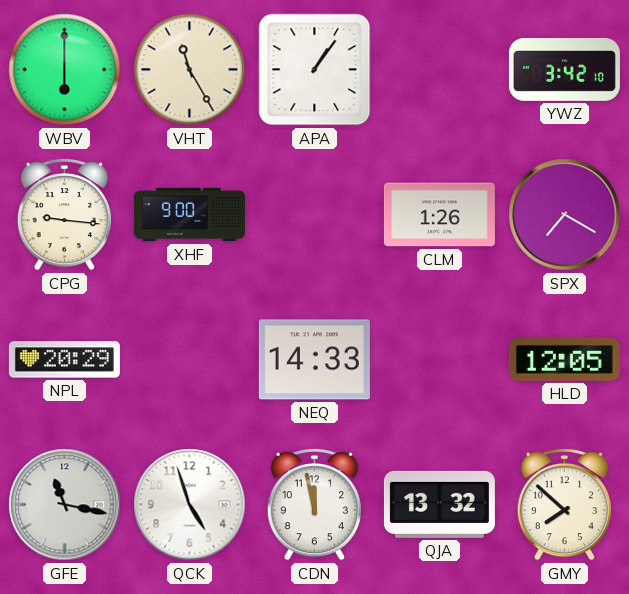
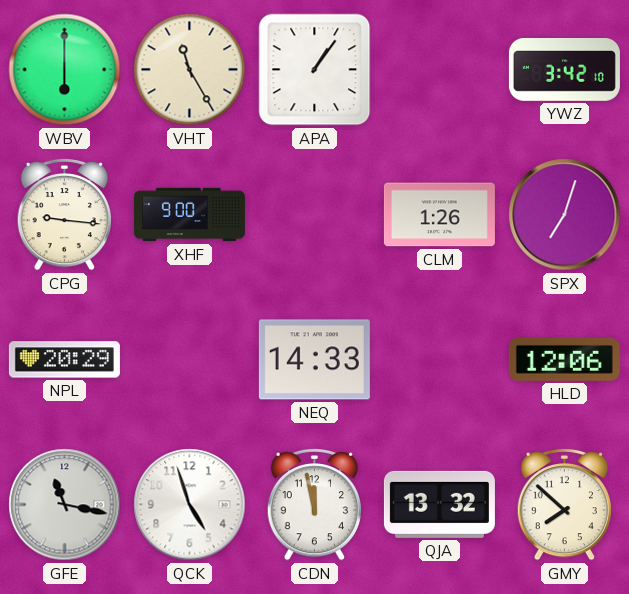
SPX: 7:20 -> 7:03 (565, 215)
HLD: 12:05 -> 12:06 (564, 360)
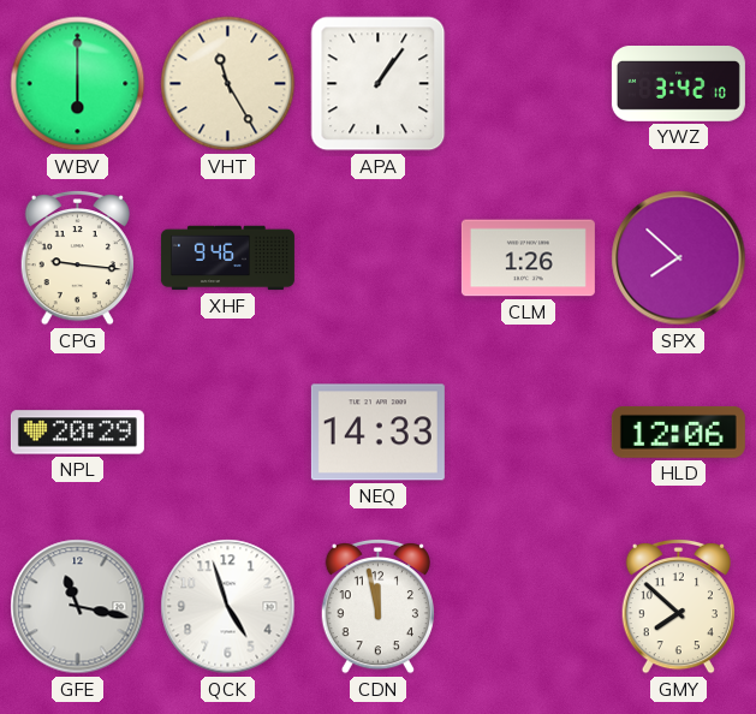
XHF: 9:00 -> 9:46 (227, 258)
SPX: 7:03 -> 7:52 (679, 258)
QJA: 13:32 -> none (439, 504)
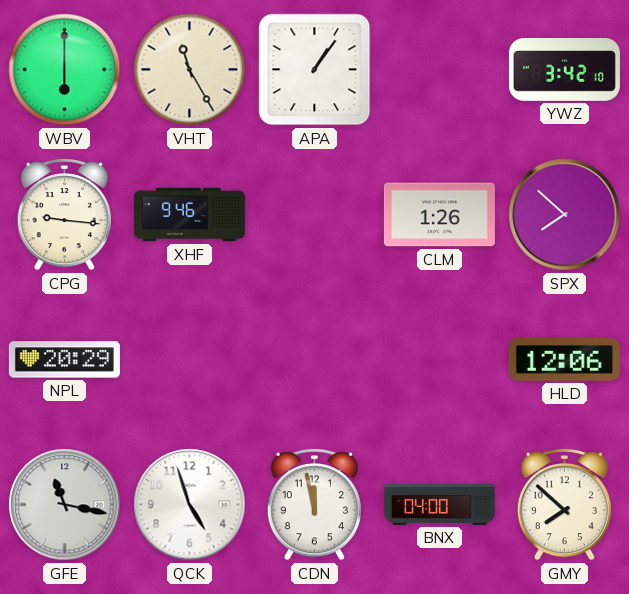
NEQ: 14:33 -> none (377, 433)
BNX: none -> 04:00 (439, 505)
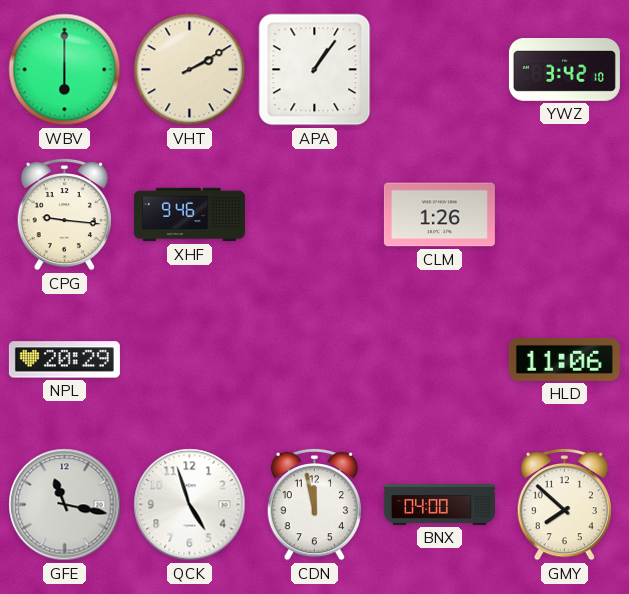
VHT: 11:25 -> 2:10 (190, 70)
SPX: 7:52 -> none (565, 215)
HLD: 12:06 -> 11:06 (564, 360)
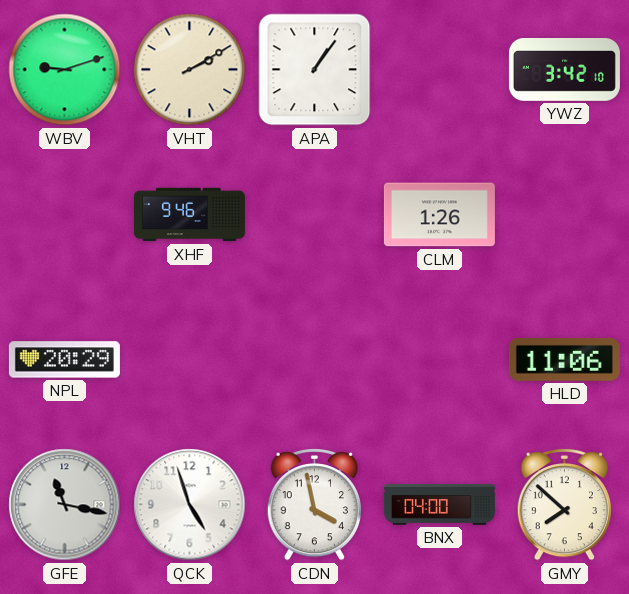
WBV: 6:00 -> 9:12 (65, 70)
CPG: 9:16 -> none (64, 214)
CDN: 11:58 -> 3:58 (314, 504)
